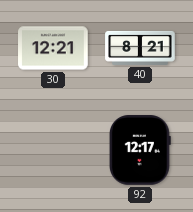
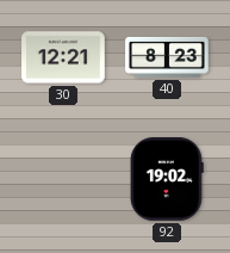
40: 8:21 -> 8:23 (167, 57)
92: 12:17 -> 19:02 (167, 179)
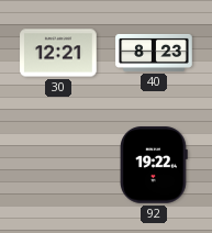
92: 19:02 -> 19:22 (154, 165)
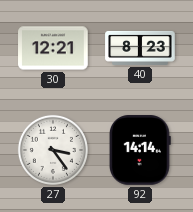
27: none -> 3:24 (53, 150)
92: 19:22 -> 14:14 (140, 150)
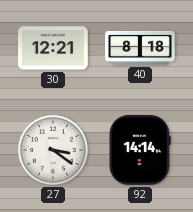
40: 8:23 -> 8:18 (140, 48)
27: 3:24 -> 3:21 (53, 150)
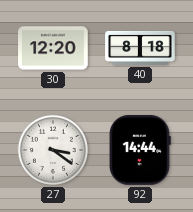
30: 12:21 -> 12:20 (53, 48)
92: 14:14 -> 14:44 (140, 150)
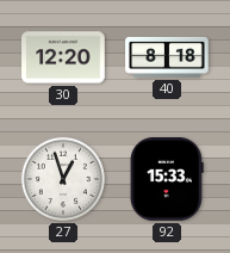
27: 3:21 -> 12:57 (63, 179)
92: 14:44 -> 15:33 (167, 179)
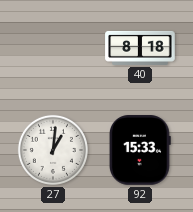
30: 12:20 -> none (63, 57)
27: 12:57 -> 1:01 (53, 150)
